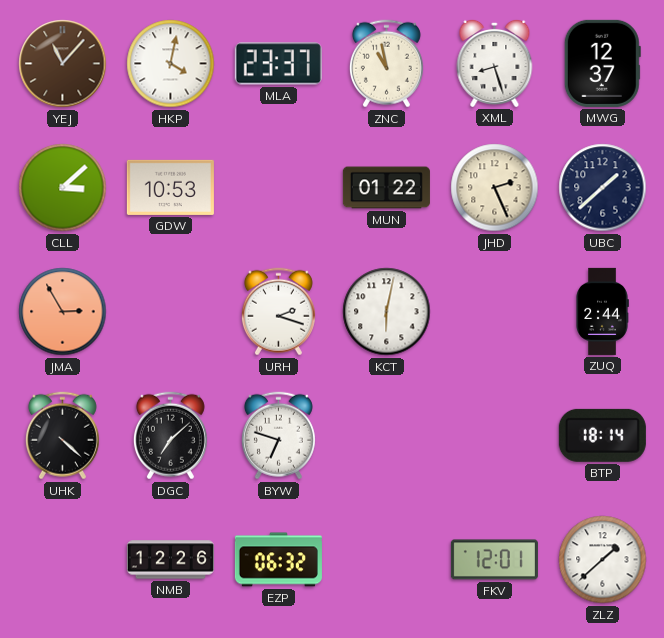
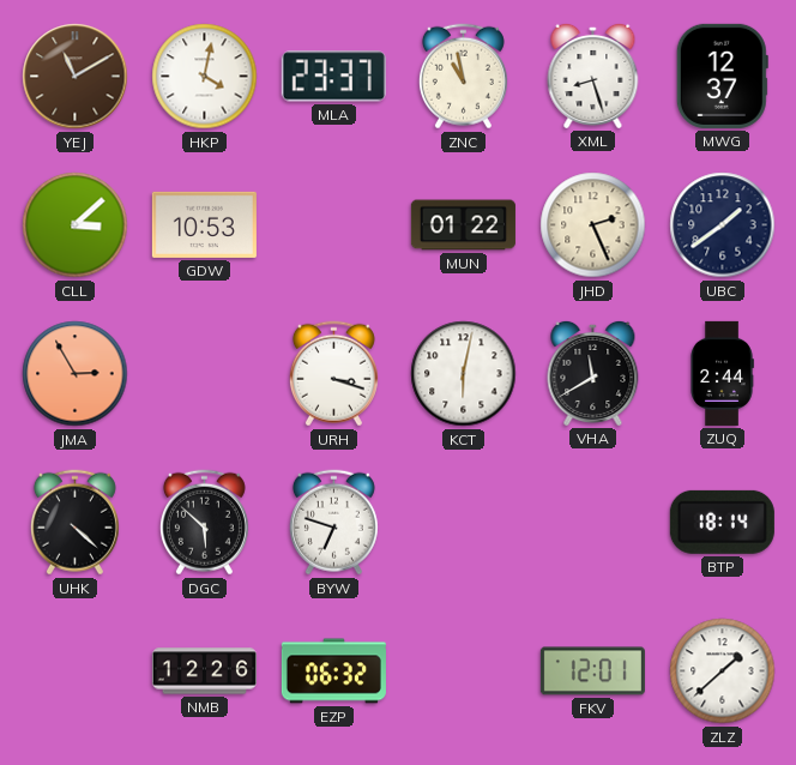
YEJ: 11:07 -> 11:10 (76, 77)
UBC: 1:38 -> 1:39 (723, 225)
URH: 2:18 -> 3:18 (333, 374)
VHA: none -> 11:40 (593, 373)
DGC: 7:08 -> 5:52 (204, 523)
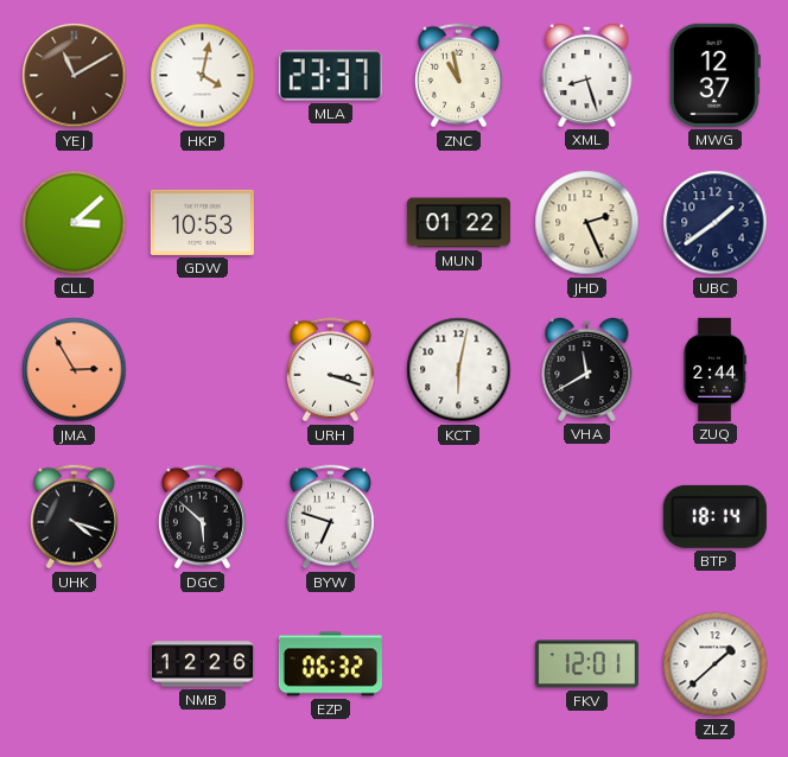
UHK: 4:22 -> 4:18 (74, 517)
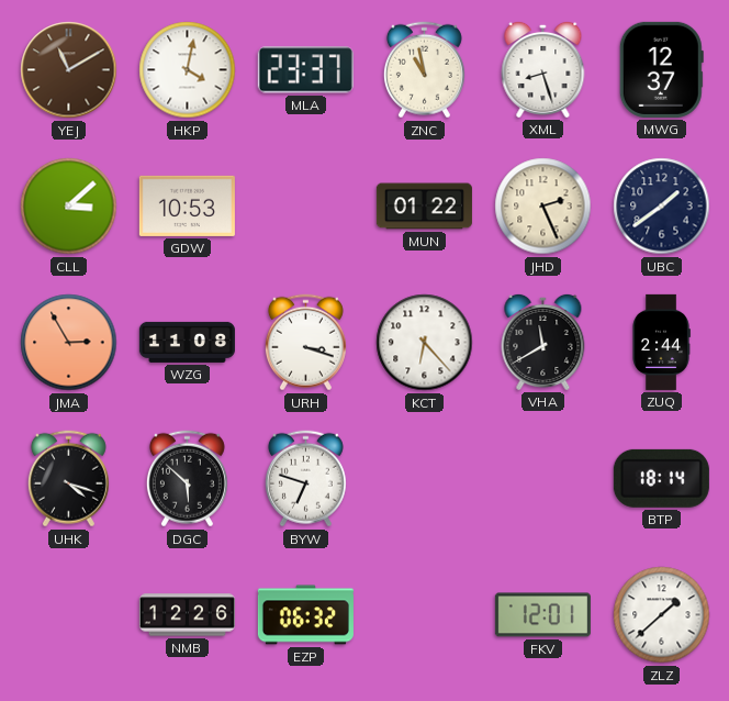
WZG: none -> 11:08 (187, 342)
KCT: 6:02 -> 6:23 (425, 343)
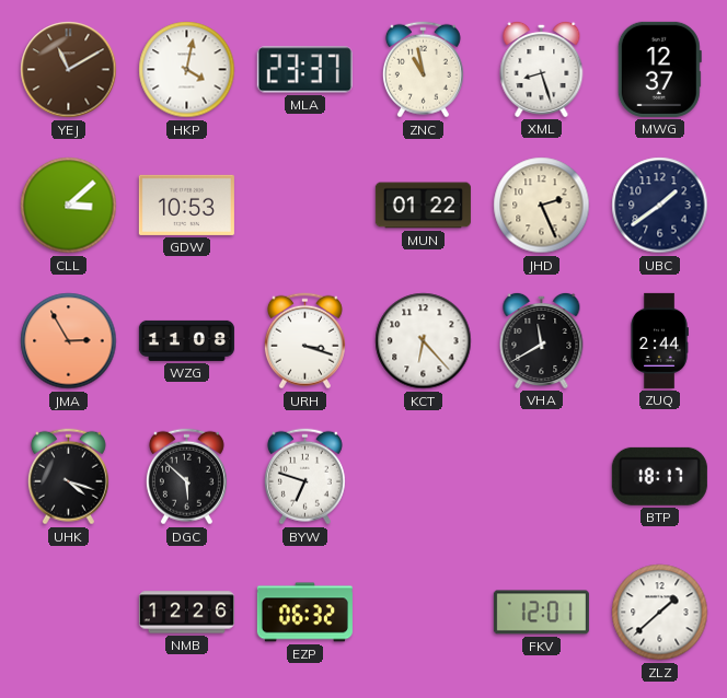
BTP: 18:14 -> 18:17 (659, 476)
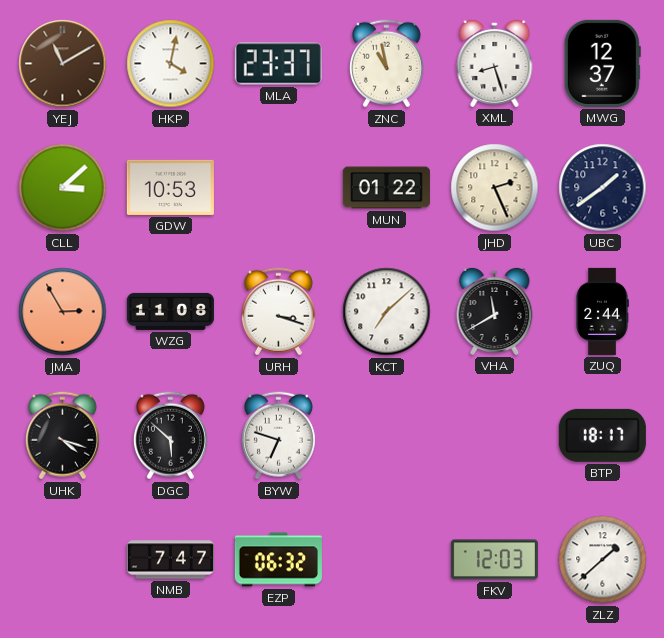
KCT: 6:23 -> 7:08 (387, 312)
NMB: 12:26 -> 7:47 (170, 560)
FKV: 12:01 -> 12:03 (494, 560)
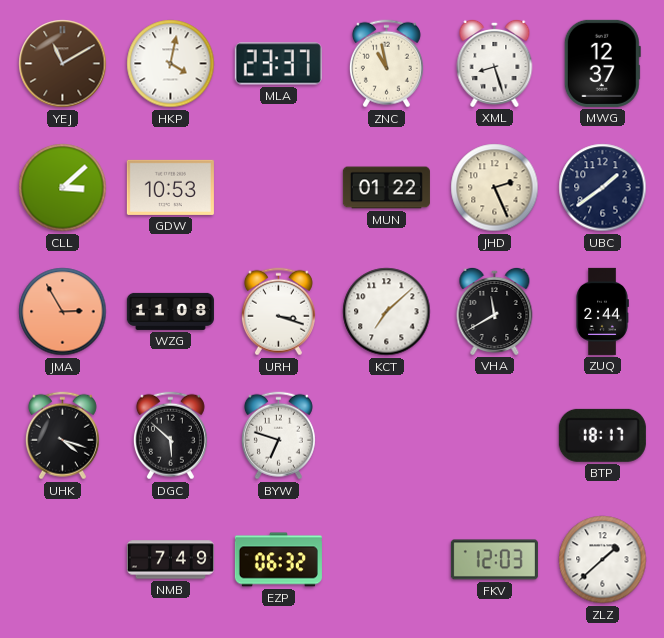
NMB: 7:47 -> 7:49 (170, 560)
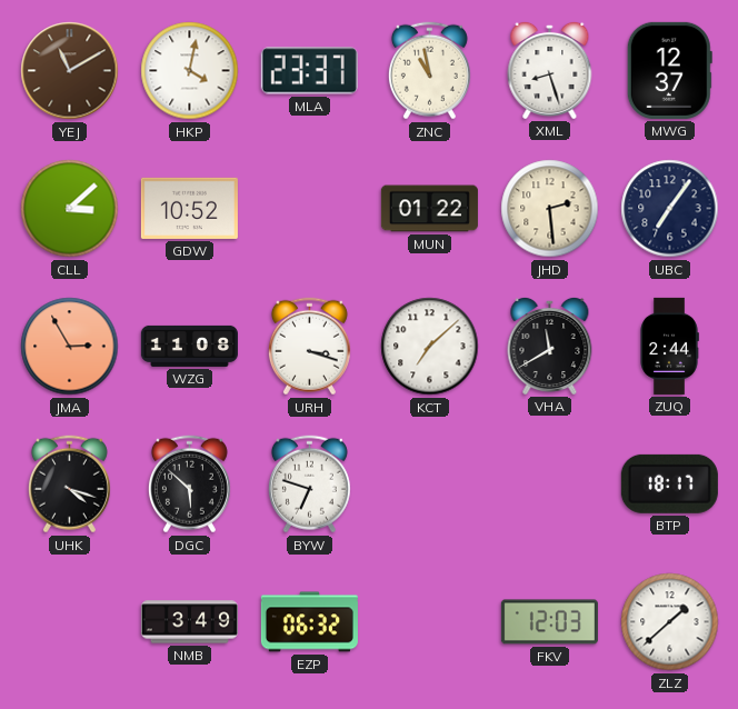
GDW: 10:53 -> 10:52 (189, 208)
JHD: 2:26 -> 2:29 (550, 209)
UBC: 1:39 -> 7:06 (670, 209)
NMB: 7:49 -> 3:49 (189, 622)
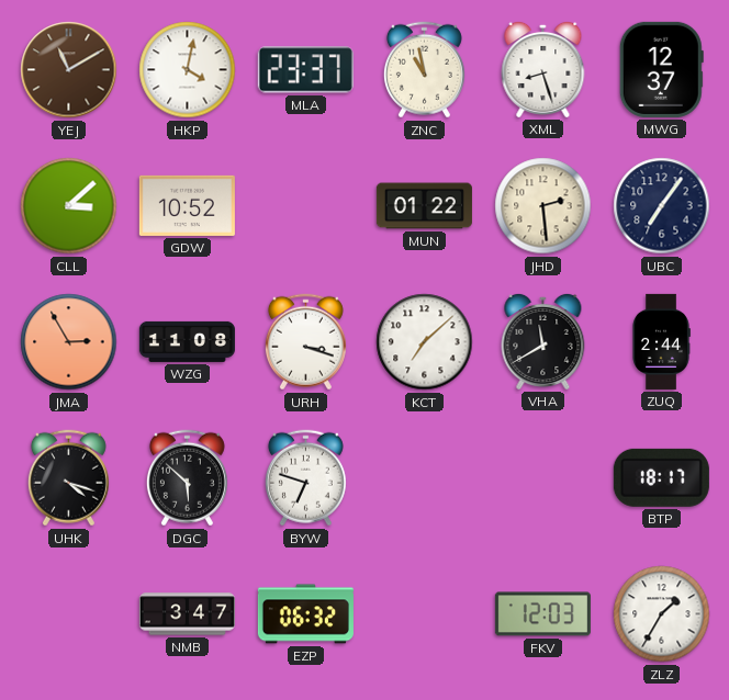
NMB: 3:49 -> 3:47 (187, 614)
ZLZ: 1:38 -> 1:35 (662, 614)
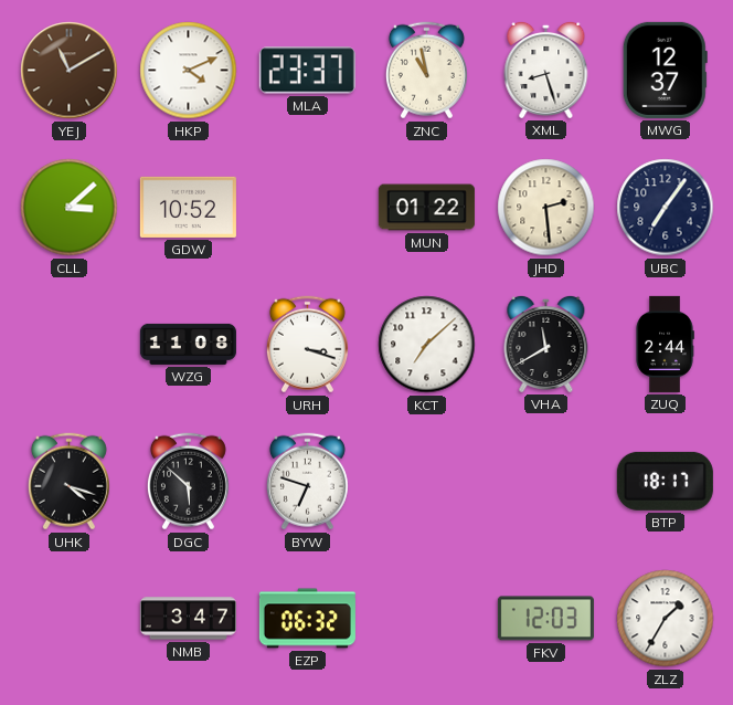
HKP: 4:02 -> 4:11 (189, 71)
JMA: 2:55 -> none (69, 342)
